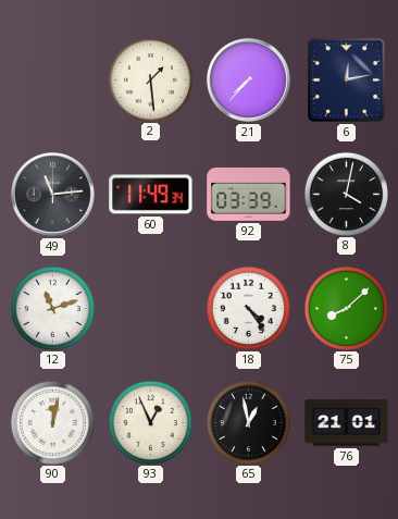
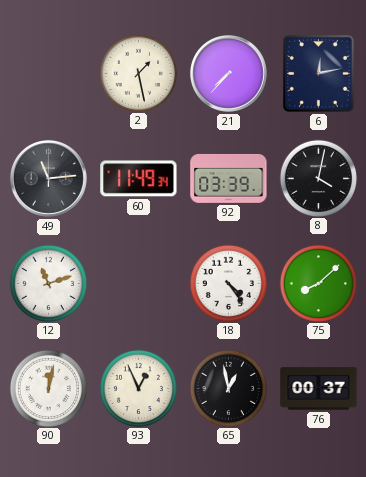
2: 1:29 -> 1:28 (138, 73)
76: 21:01 -> 00:37 (319, 389)
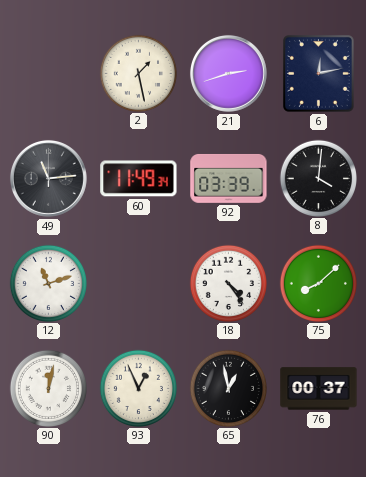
21: 7:37 -> 2:42 (228, 73)
8: 4:02 -> 4:01 (318, 178)
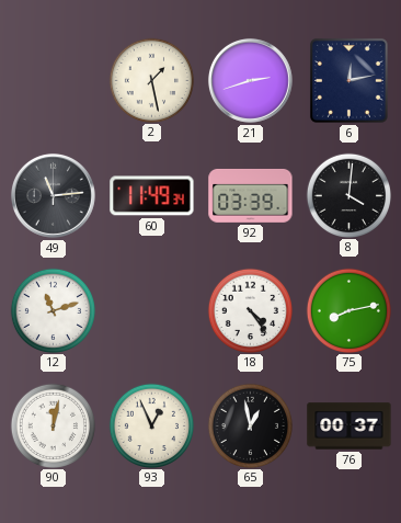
75: 8:08 -> 8:13 (348, 310)
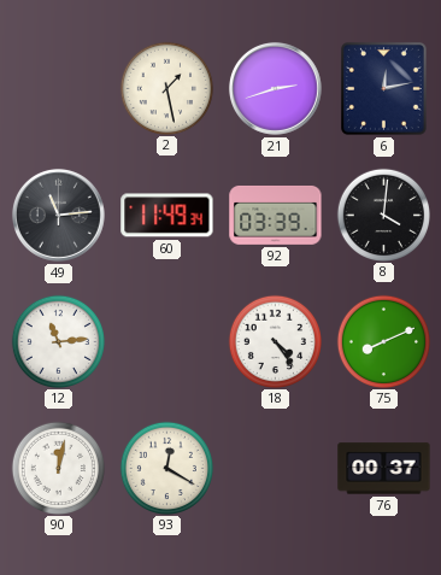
12: 11:12 -> 11:14 (58, 341)
75: 8:13 -> 8:11 (383, 341)
93: 12:56 -> 12:20 (166, 468)
65: 12:58 -> none (250, 425)
